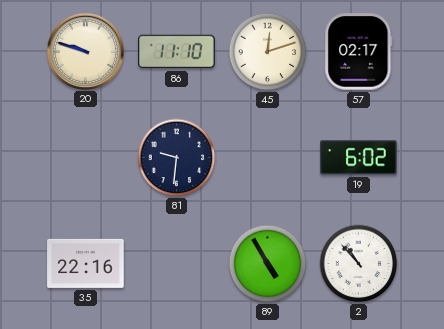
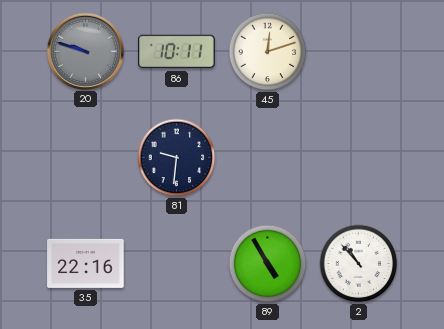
20 dial: cream -> grey (85, 51)
86: 11:10 -> 10:11 (177, 52)
57: 02:17 -> none (359, 52)
19: 6:02 -> none (359, 158)
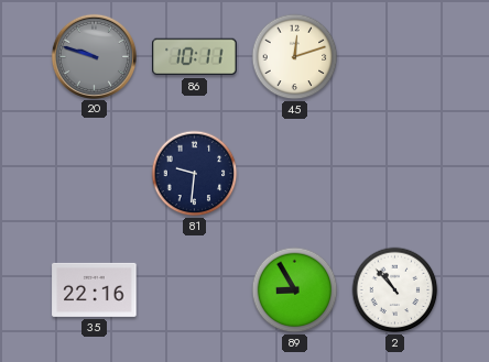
89: 4:55 -> 8:55 (295, 290)
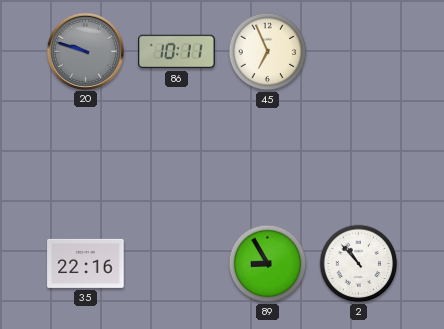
45: 12:12 -> 6:56 (268, 52)
81: 9:31 -> none (195, 174)
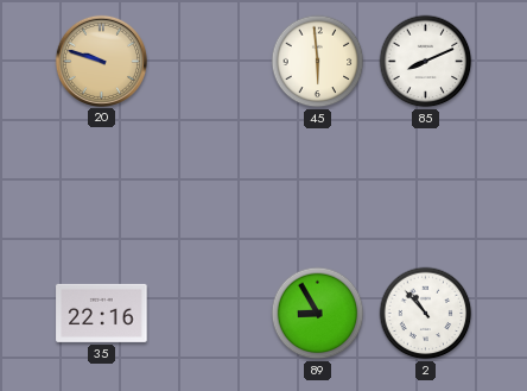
20 dial: grey -> champagne (101, 61)
86: 10:11 -> none (177, 52)
45: 6:56 -> 5:59 (318, 62)
85: none -> 8:11 (426, 62)
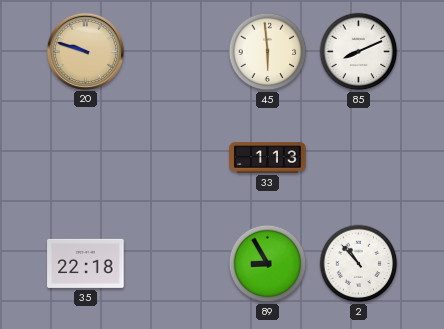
33: none -> 1:13 (268, 158)
35: 22:16 -> 22:18 (86, 263)
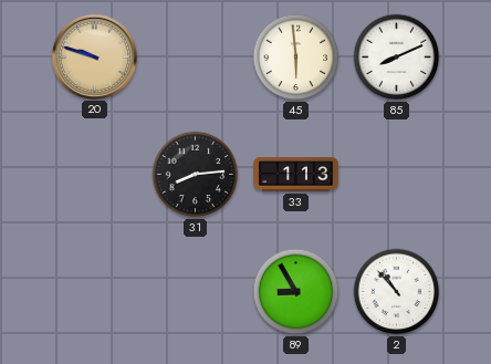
31: none -> 8:14 (196, 175)
35: 22:18 -> none (86, 263)
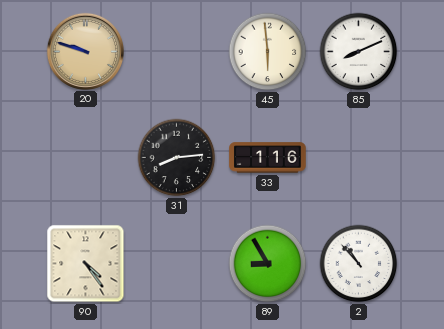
33: 1:13 -> 1:16 (268, 158)
90: none -> 4:24 (86, 264)
